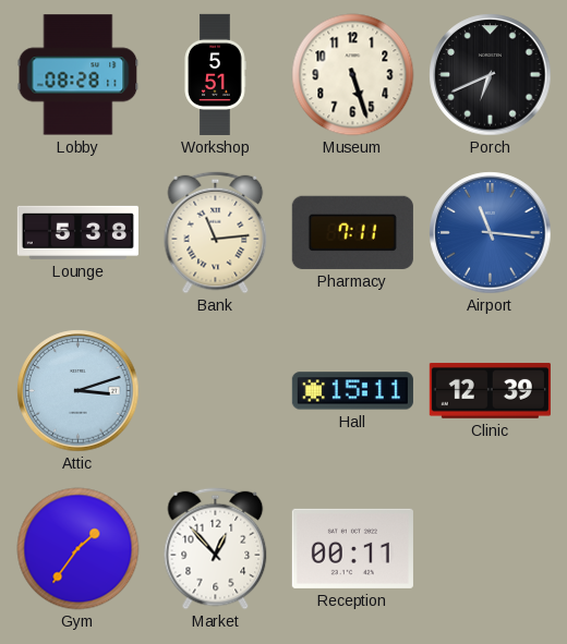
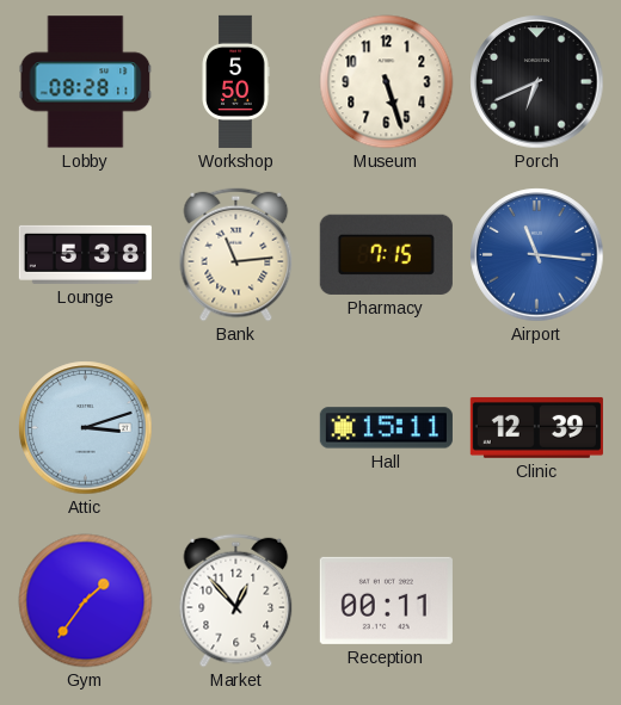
Workshop: 5:51 -> 5:50 (235, 81)
Pharmacy: 7:11 -> 7:15 (386, 254)
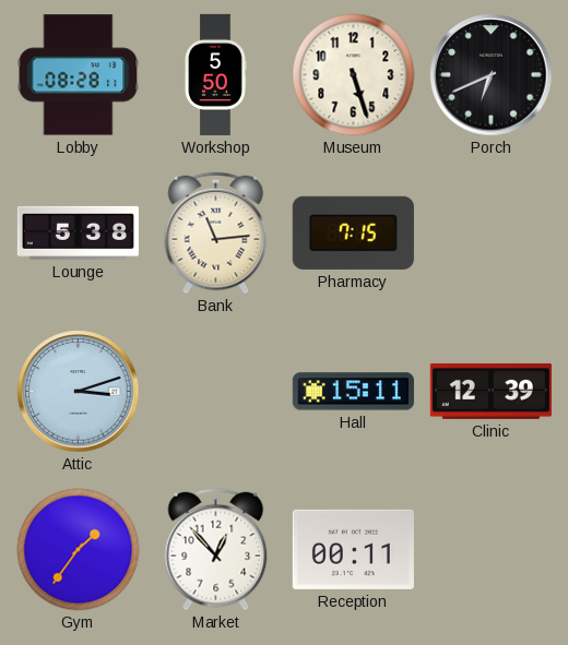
Airport: 11:16 -> none (537, 255)
